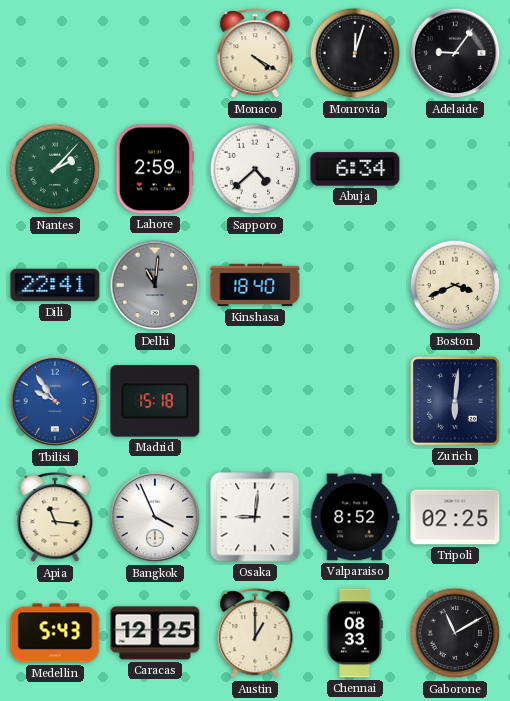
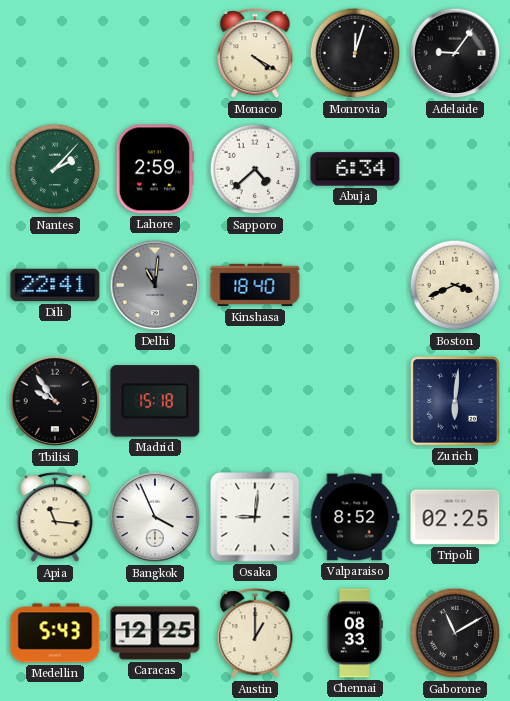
Tbilisi dial: blue -> black (55, 401)
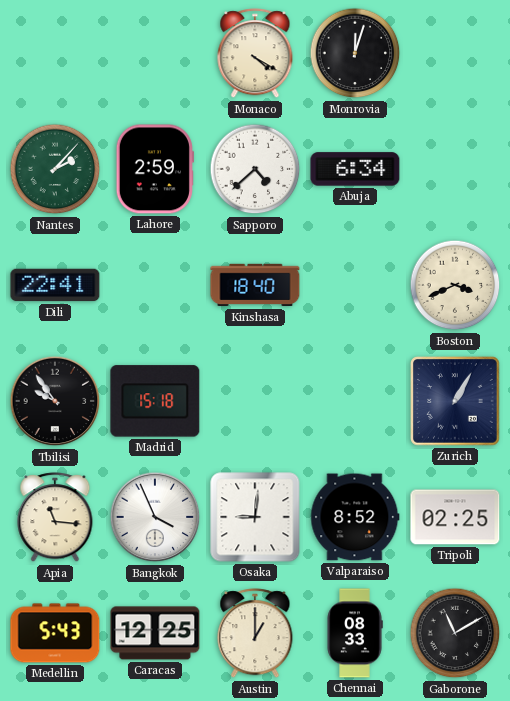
Adelaide: 9:06 -> none (455, 53)
Delhi: 11:01 -> none (155, 285)
Zurich: 6:01 -> 1:05 (456, 402)
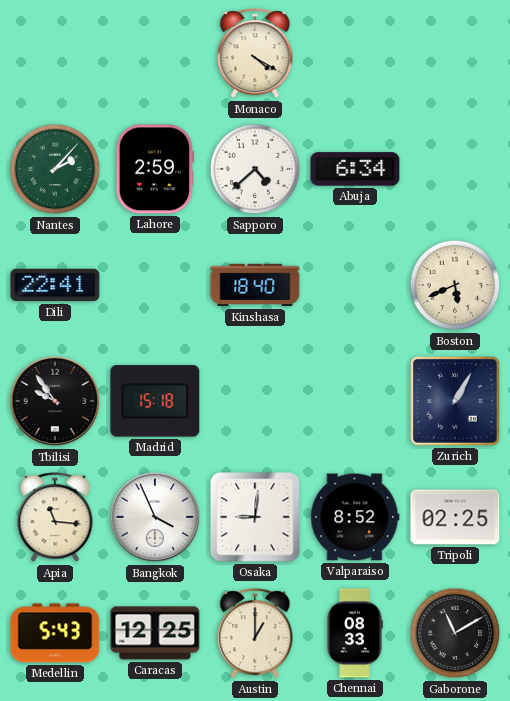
Monrovia: 12:03 -> none (355, 53)
Boston: 3:41 -> 5:41 (455, 285)
